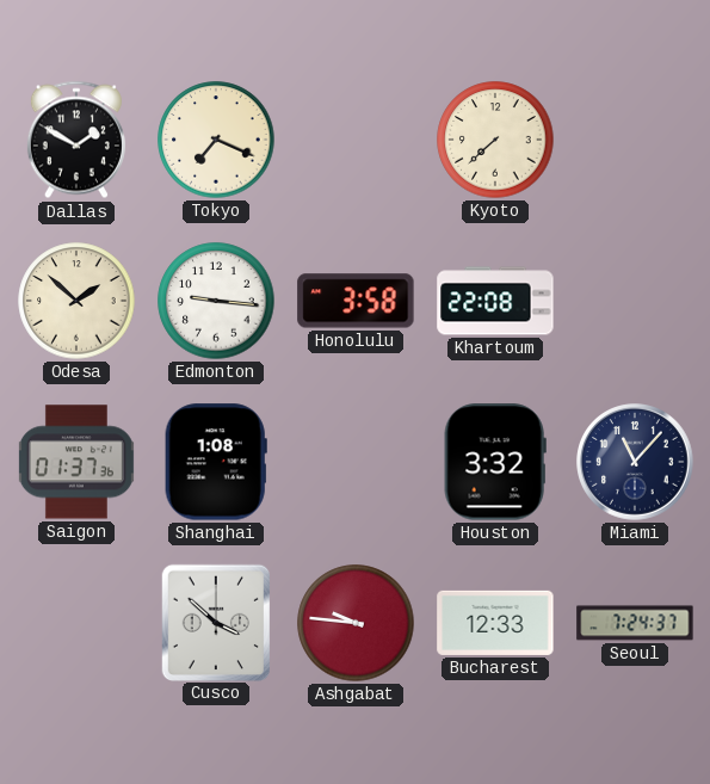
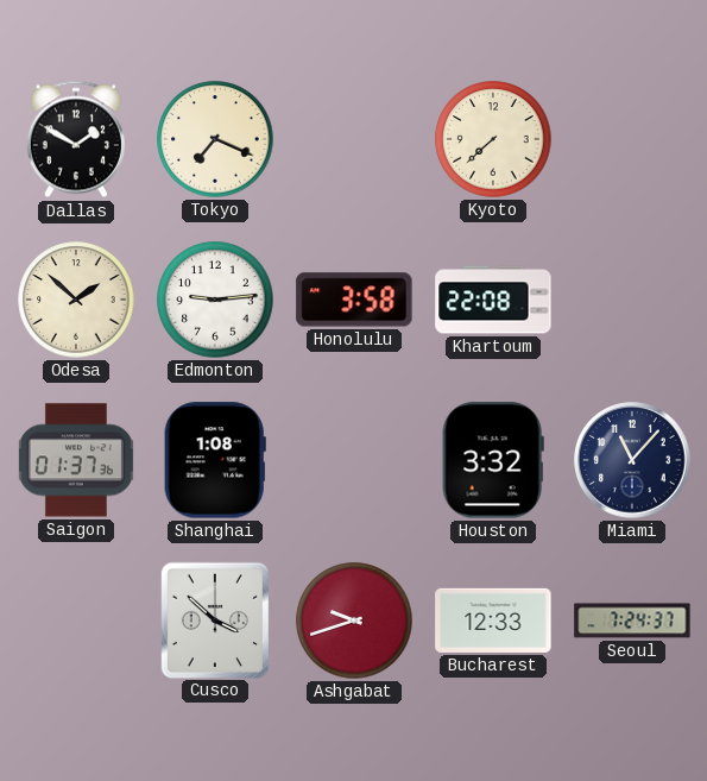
Edmonton: 9:16 -> 9:14 (215, 300)
Ashgabat: 9:46 -> 9:42 (354, 621)
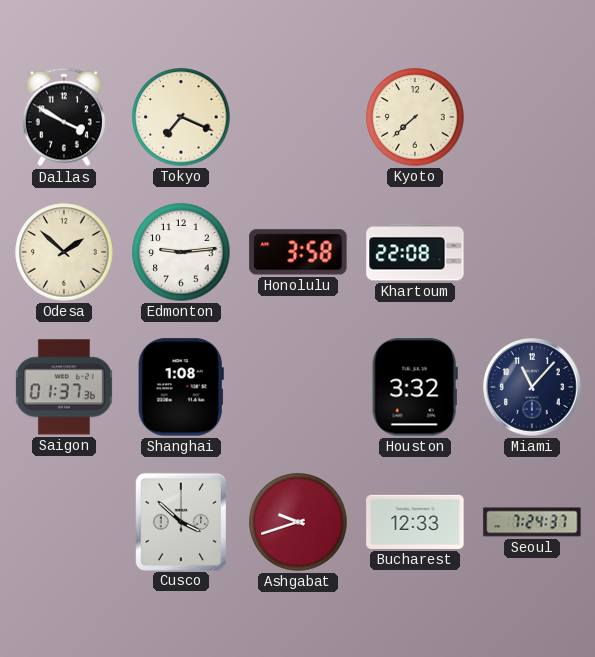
Dallas: 1:50 -> 3:50 (64, 117)
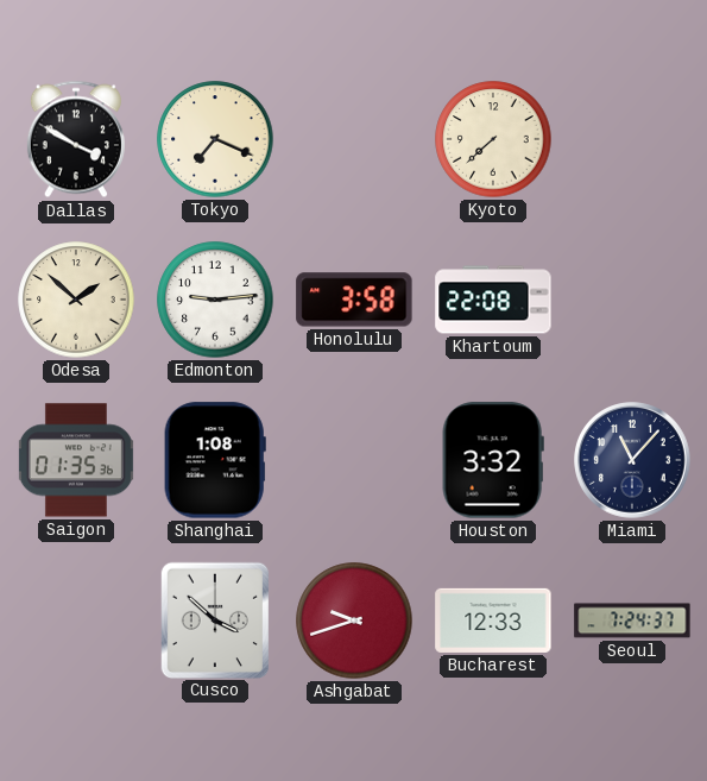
Saigon: 01:37 -> 01:35 (76, 460)
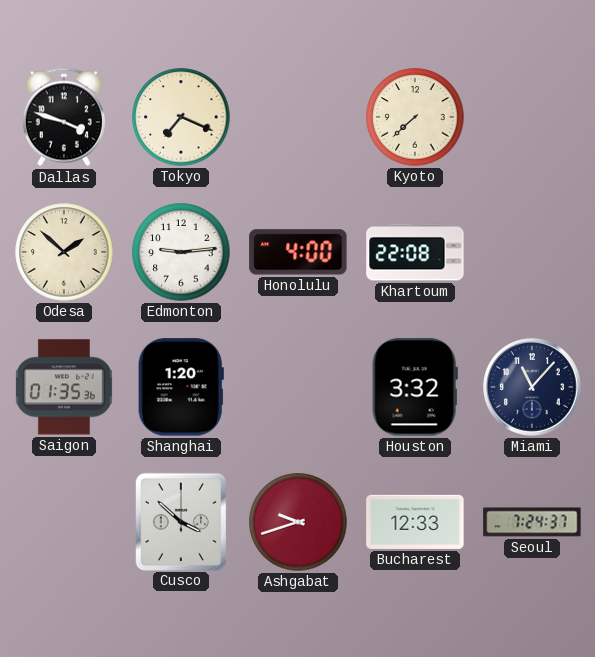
Dallas: 3:50 -> 3:48 (64, 117)
Honolulu: 3:58 -> 4:00 (298, 252)
Shanghai: 1:08 -> 1:20 (181, 387)
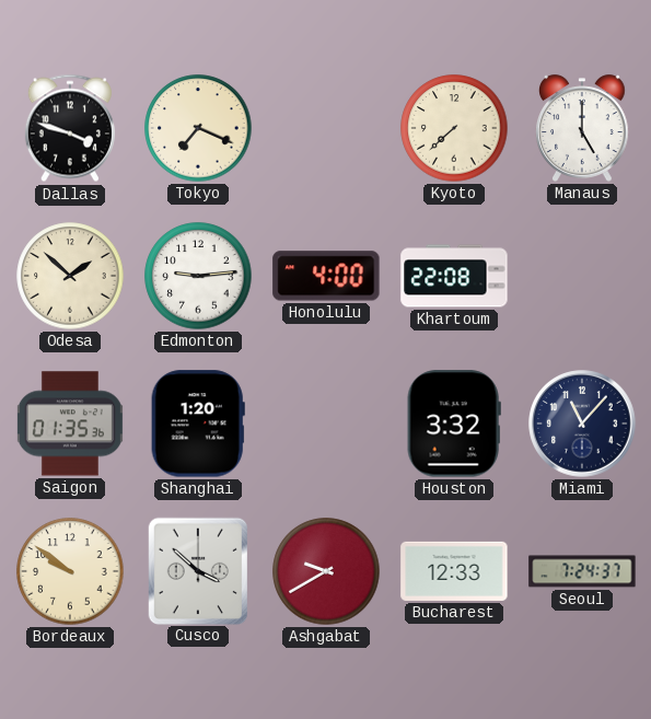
Manaus: none -> 5:00 (583, 128)
Bordeaux: none -> 9:51 (70, 571)
Ashgabat: 9:42 -> 9:40 (326, 571)
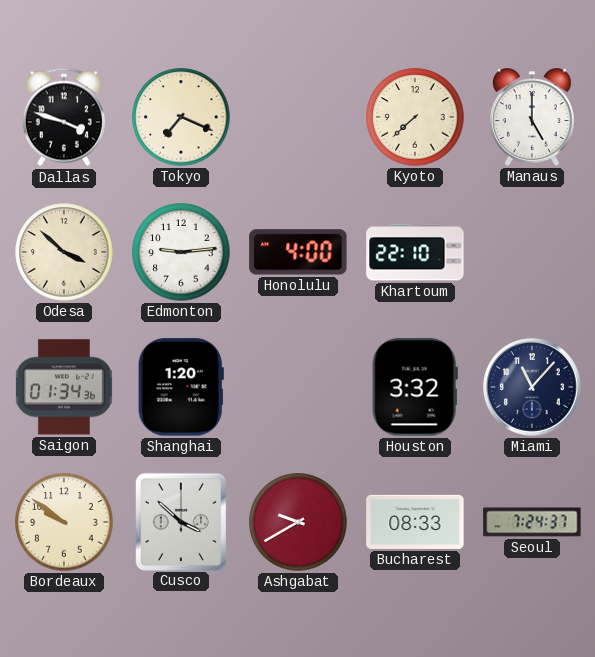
Odesa: 1:52 -> 3:52 (64, 252)
Khartoum: 22:08 -> 22:10 (415, 252)
Saigon: 01:35 -> 01:34 (64, 387)
Bucharest: 12:33 -> 08:33 (415, 522)
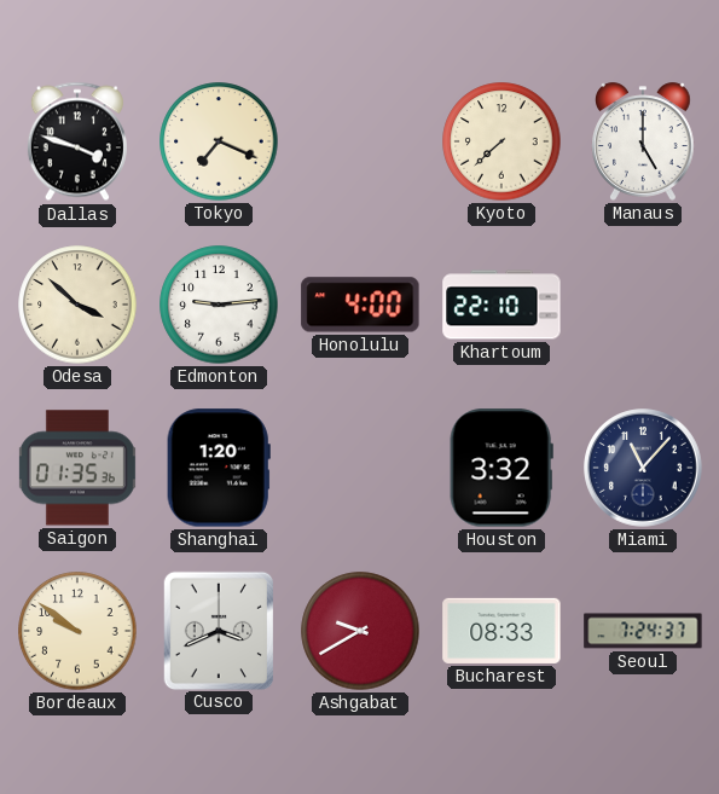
Saigon: 01:34 -> 01:35 (77, 468)
Cusco: 3:52 -> 3:41 (218, 630)
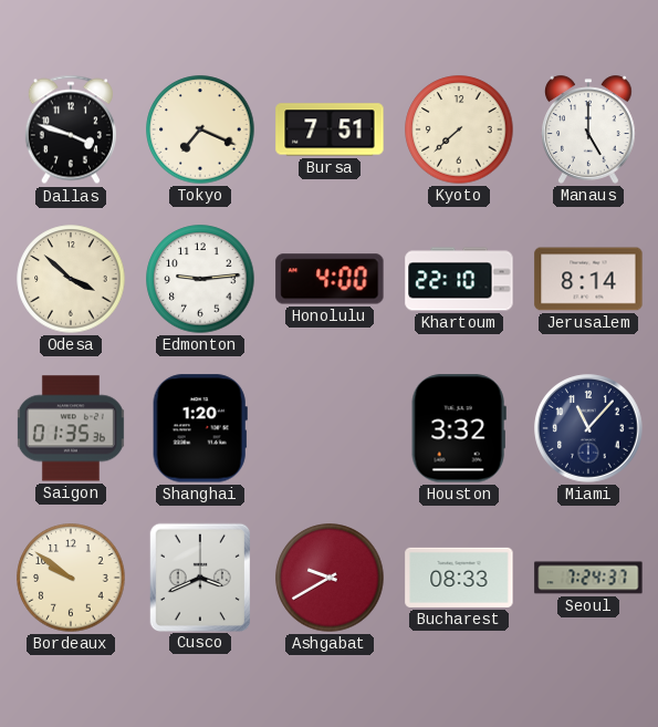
Bursa: none -> 7:51 (330, 129)
Jerusalem: none -> 8:14 (588, 279)
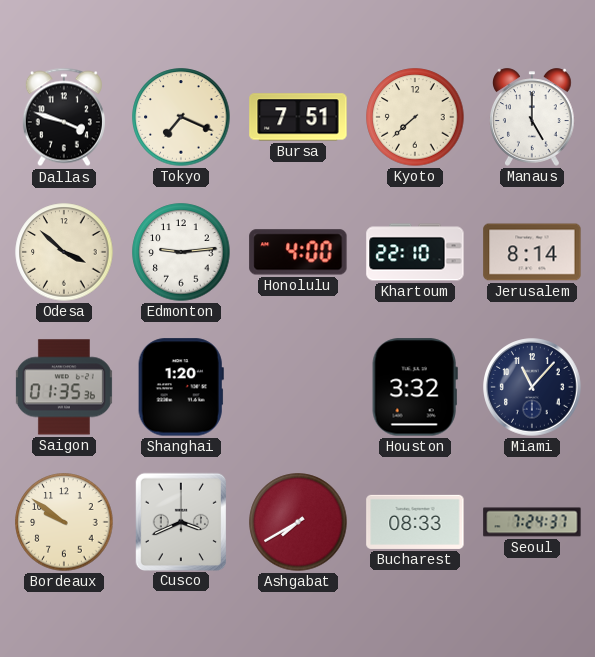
Ashgabat: 9:40 -> 7:40 (298, 522)
